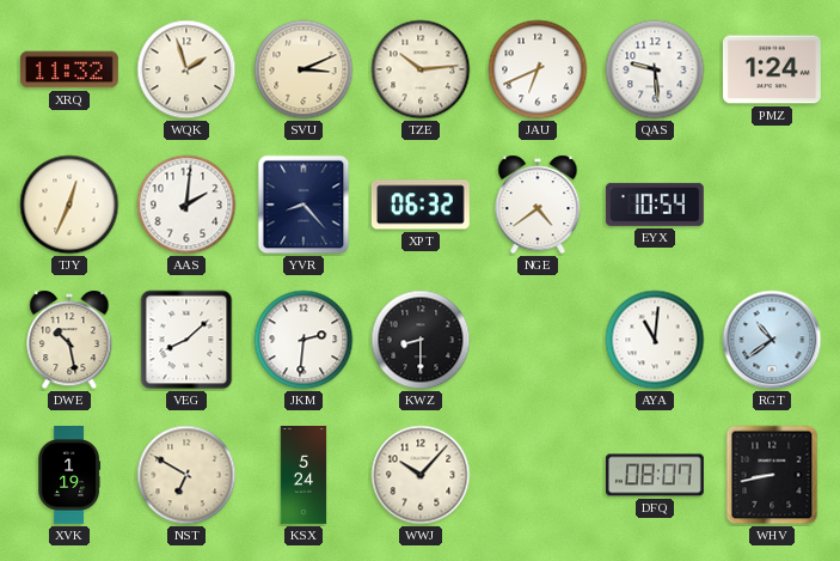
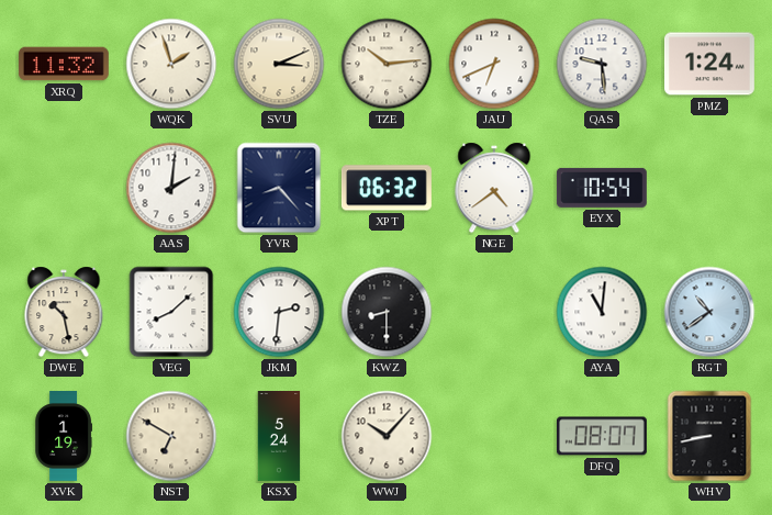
TJY: 12:34 -> none (69, 205)
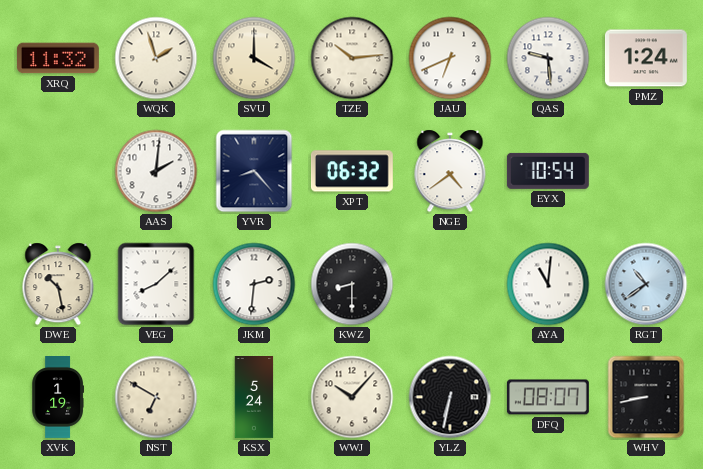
SVU: 3:11 -> 4:00 (254, 58)
YLZ: none -> 6:32 (450, 397)
